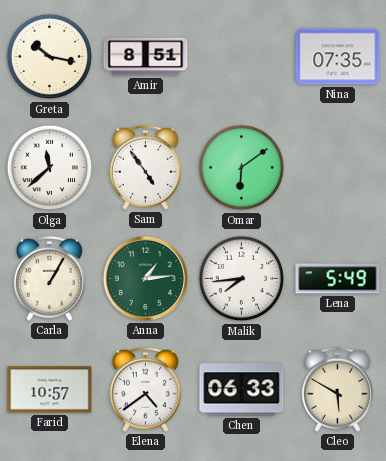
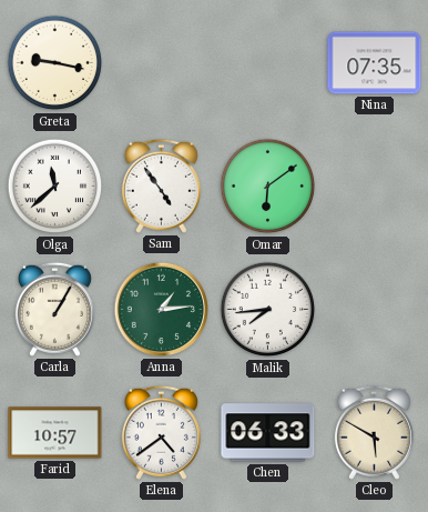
Greta: 10:17 -> 9:17 (55, 63)
Amir: 8:51 -> none (146, 57)
Lena: 5:49 -> none (338, 279)
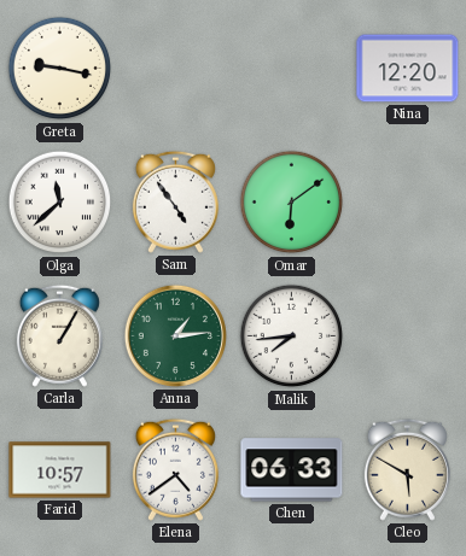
Nina: 07:35 -> 12:20 (408, 69)
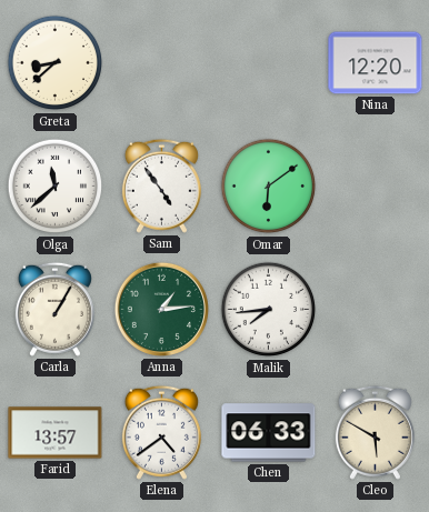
Greta: 9:17 -> 8:38 (56, 63)
Farid: 10:57 -> 13:57 (56, 433)
